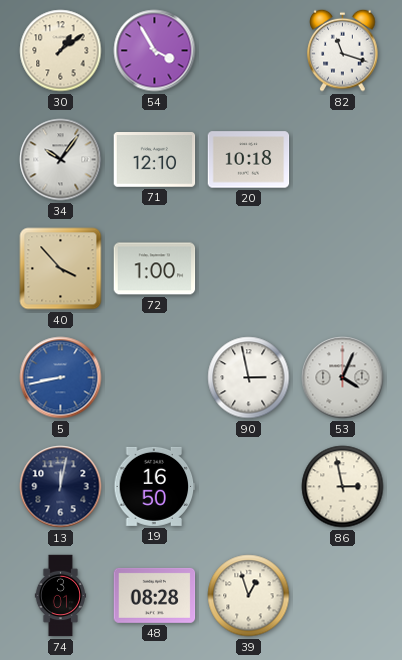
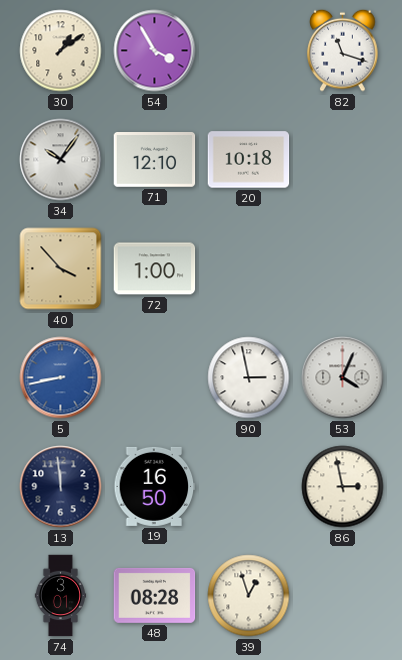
13: 12:02 -> 11:59 (61, 487)
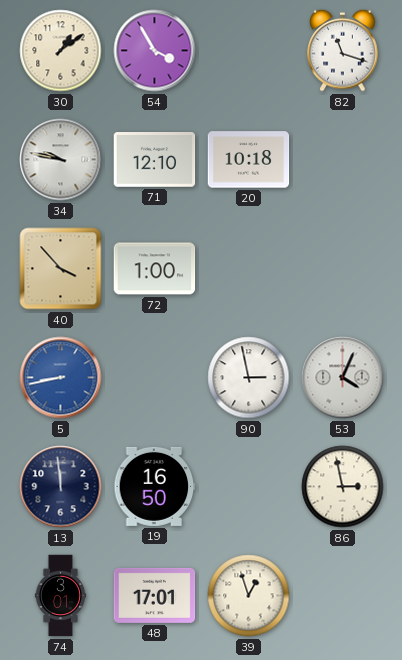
34: 10:06 -> 9:47 (61, 160)
48: 08:28 -> 17:01 (155, 595)
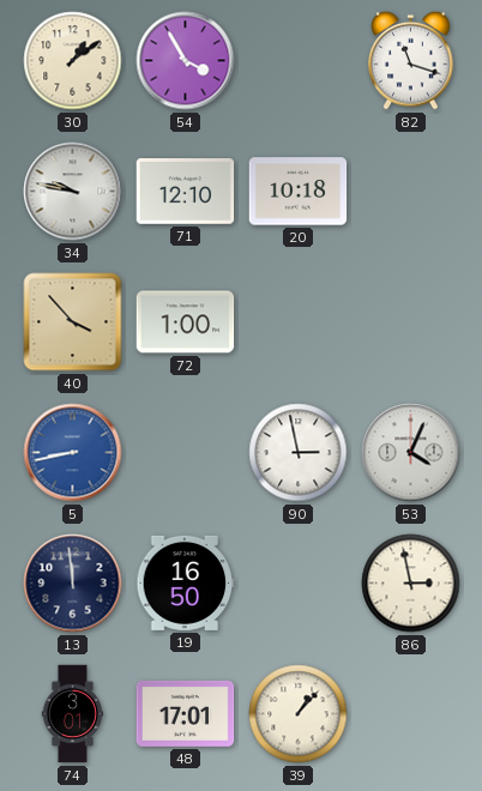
39: 12:57 -> 1:07 (299, 714)
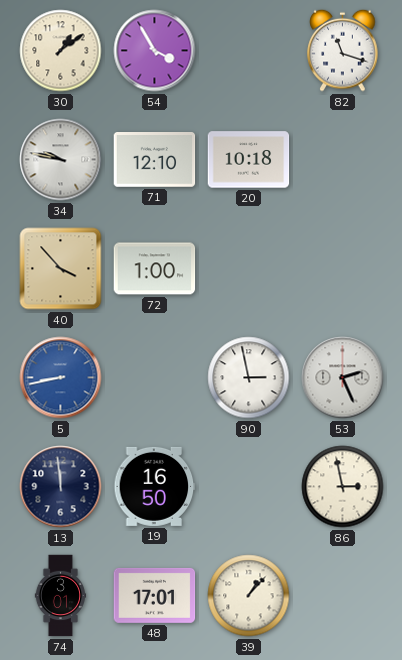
53: 4:04 -> 2:26 (343, 378)
